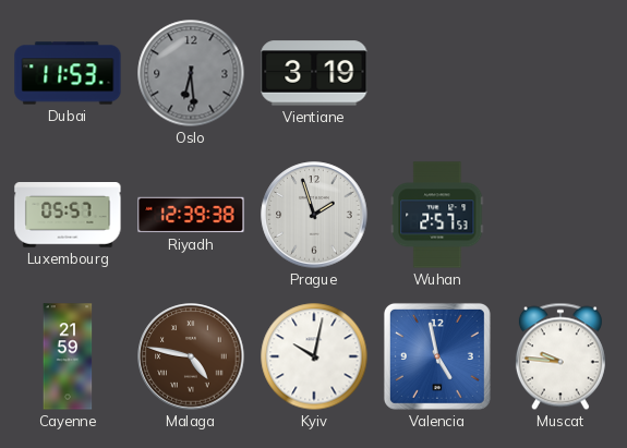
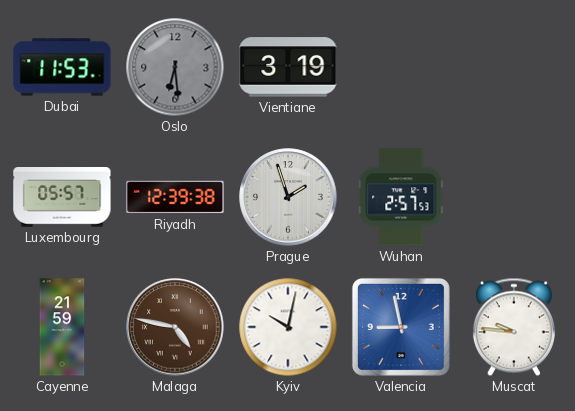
Valencia: 4:58 -> 8:58 (401, 327)
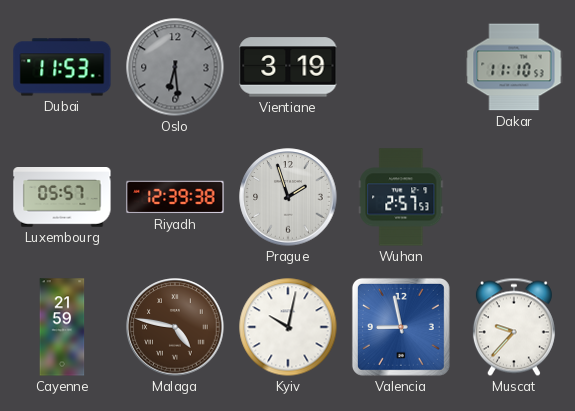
Dakar: none -> 11:10 (514, 67)
Muscat: 9:46 -> 9:37 (514, 327)
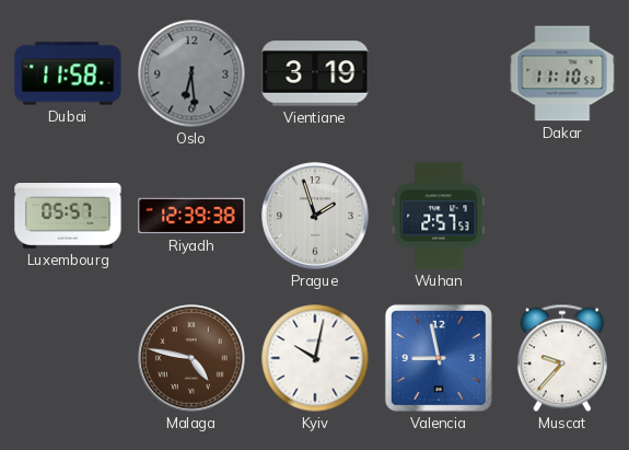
Dubai: 11:53 -> 11:58 (68, 73)
Cayenne: 21:59 -> none (62, 327)
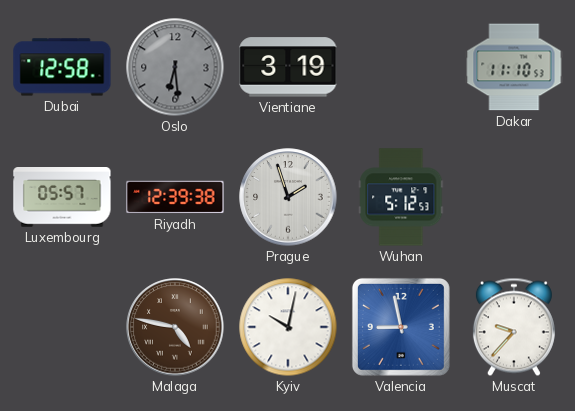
Dubai: 11:58 -> 12:58 (62, 67)
Wuhan: 2:57 -> 5:12 (401, 197)
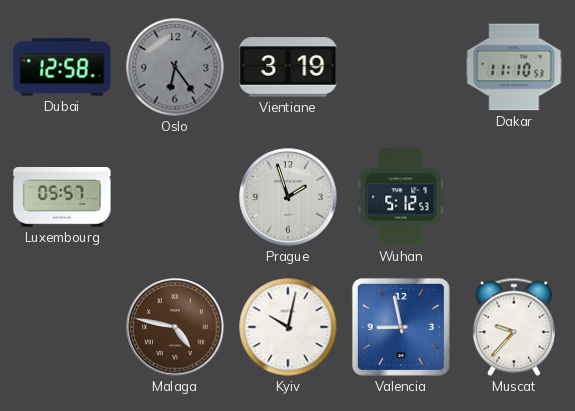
Oslo: 6:29 -> 6:24 (175, 67)
Riyadh: 12:39 -> none (175, 197)
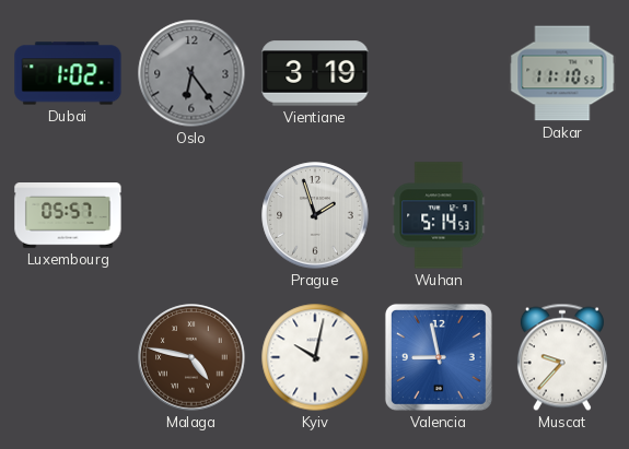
Dubai: 12:58 -> 1:02 (68, 73)
Wuhan: 5:12 -> 5:14 (439, 215)
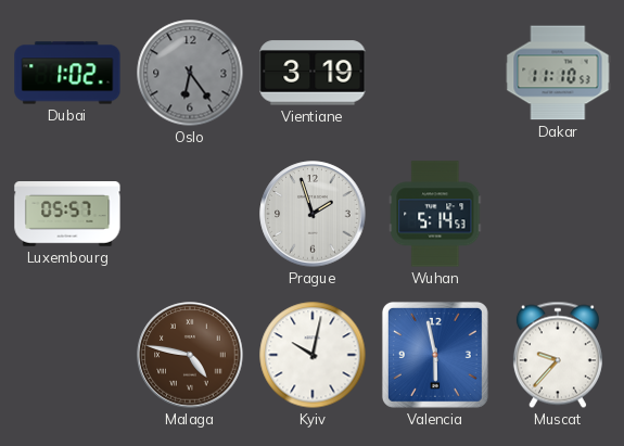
Valencia: 8:58 -> 5:58 (435, 355)
